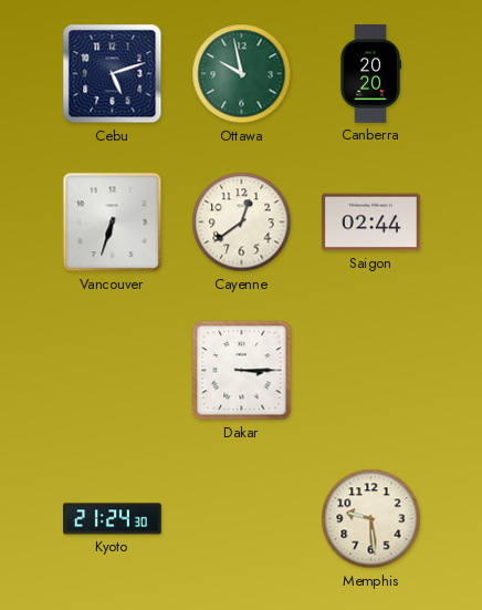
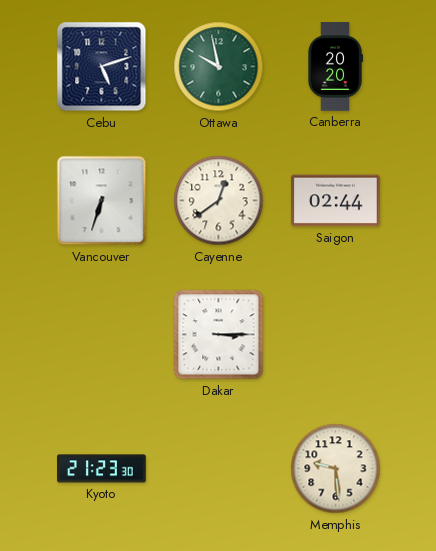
Kyoto: 21:24 -> 21:23 (102, 469)
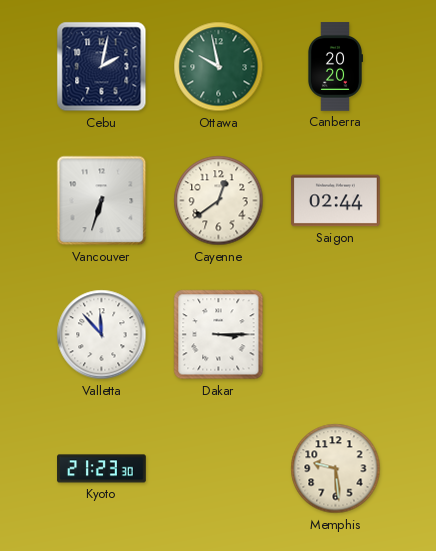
Cebu: 5:12 -> 2:02 (102, 67)
Valletta: none -> 11:53 (102, 335)
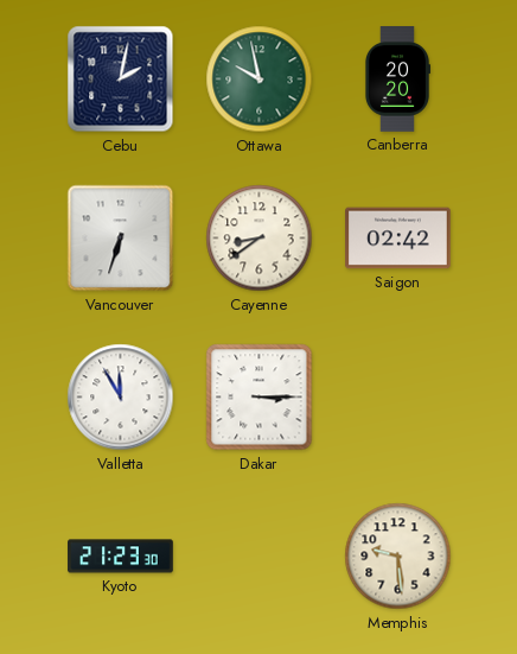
Cayenne: 12:39 -> 8:39 (260, 239)
Saigon: 02:44 -> 02:42 (398, 239)
Valletta: 11:53 -> 11:55 (121, 398)
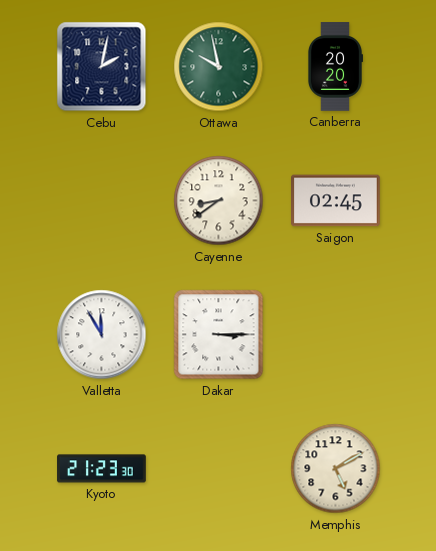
Vancouver: 6:33 -> none (121, 239)
Saigon: 02:42 -> 02:45 (336, 201)
Memphis: 9:29 -> 5:10 (336, 469)
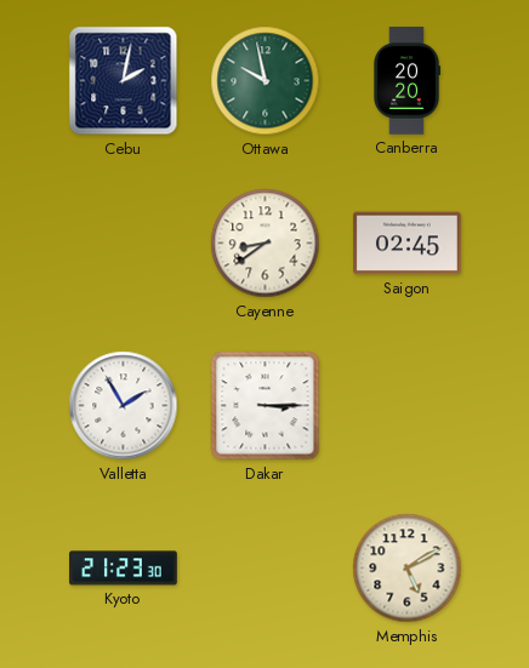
Valletta: 11:55 -> 1:55 (124, 406)
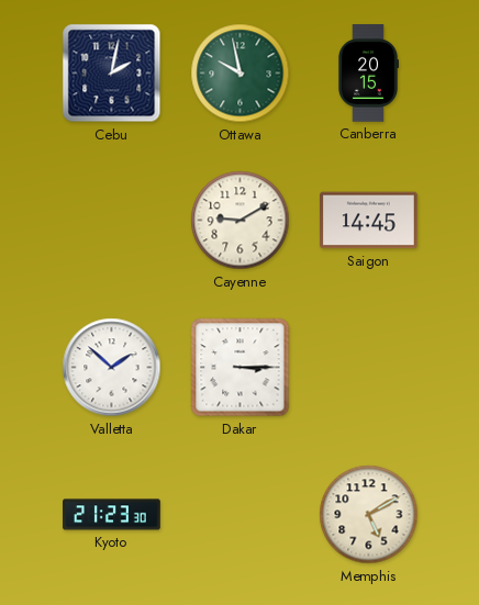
Canberra: 20:20 -> 20:15 (367, 74)
Cayenne: 8:39 -> 9:10 (241, 221)
Saigon: 02:45 -> 14:45 (369, 221)
Valletta: 1:55 -> 1:52 (112, 368)
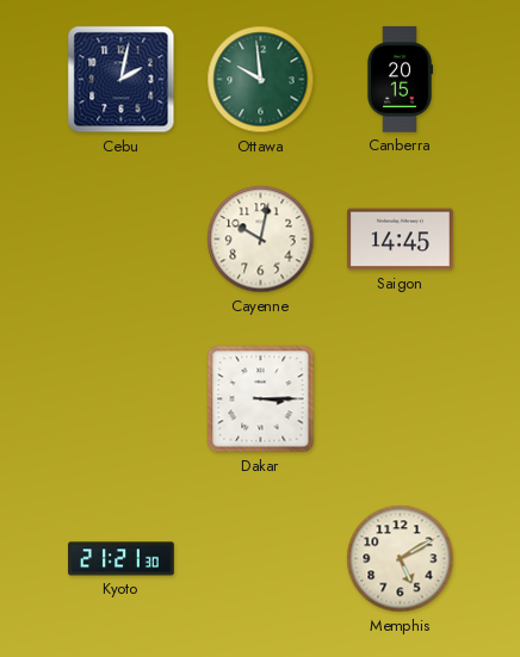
Ottawa: 9:58 -> 9:59 (261, 80)
Cayenne: 9:10 -> 10:02 (261, 240)
Valletta: 1:52 -> none (112, 368)
Kyoto: 21:23 -> 21:21 (122, 559)
